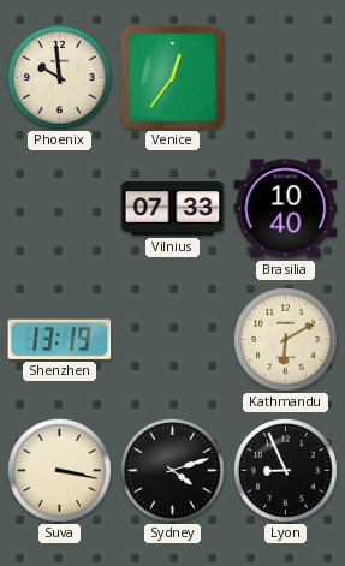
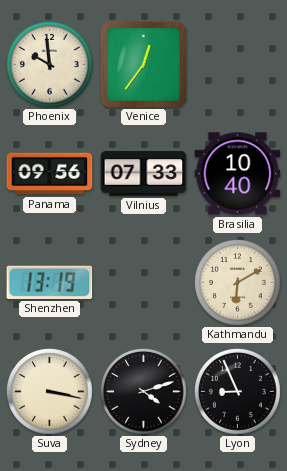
Panama: none -> 09:56 (50, 174)
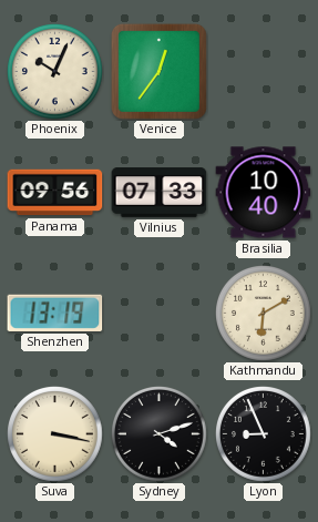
Phoenix: 9:59 -> 10:04 (55, 72)
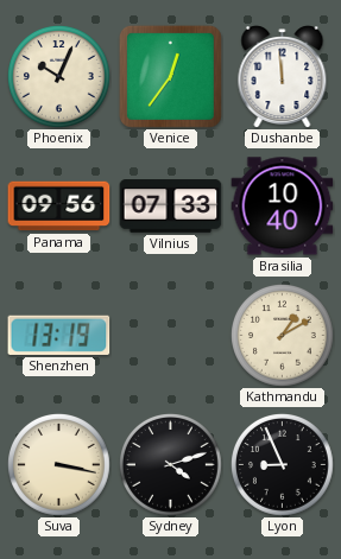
Dushanbe: none -> 11:59 (283, 77)
Kathmandu: 6:10 -> 1:10 (283, 336)
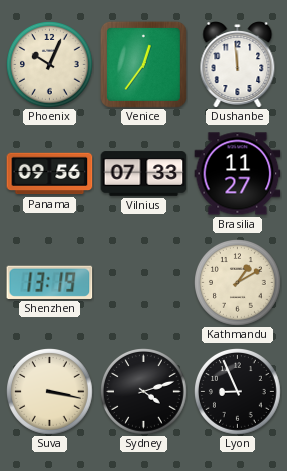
Brasilia: 10:40 -> 11:27 (238, 174)
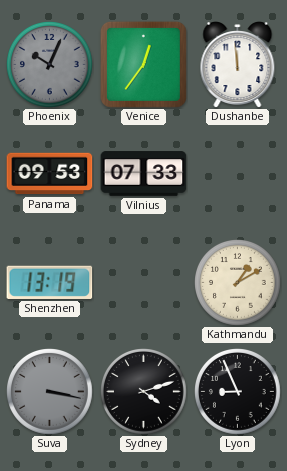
Phoenix dial: cream -> grey (50, 65)
Panama: 09:56 -> 09:53 (50, 174)
Brasilia: 11:27 -> none (238, 174)
Suva dial: cream -> grey (50, 392)
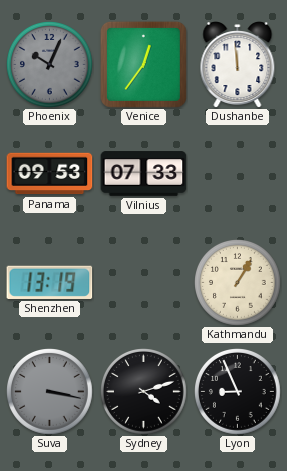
Kathmandu: 1:10 -> 1:05 (238, 283)
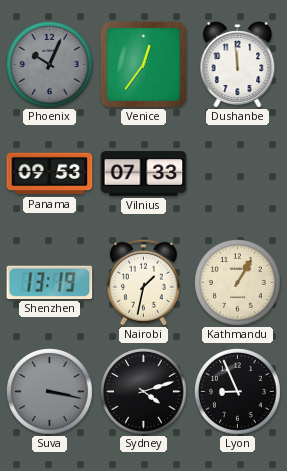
Nairobi: none -> 1:32 (143, 282)
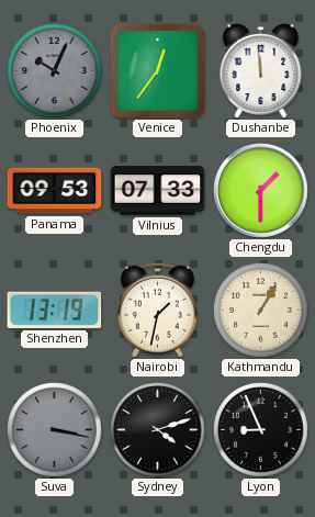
Chengdu: none -> 1:30 (261, 191)
